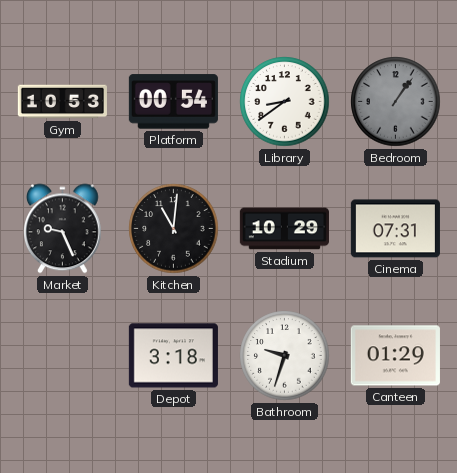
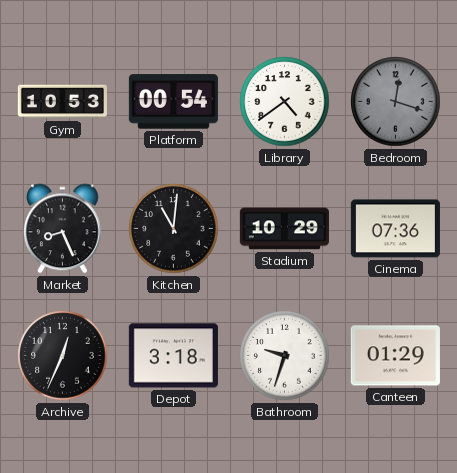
Library: 8:39 -> 4:39 (285, 102)
Bedroom: 1:06 -> 12:18 (396, 102)
Market: 9:26 -> 8:26 (63, 229)
Cinema: 07:31 -> 07:36 (395, 229)
Archive: none -> 12:34 (63, 356)
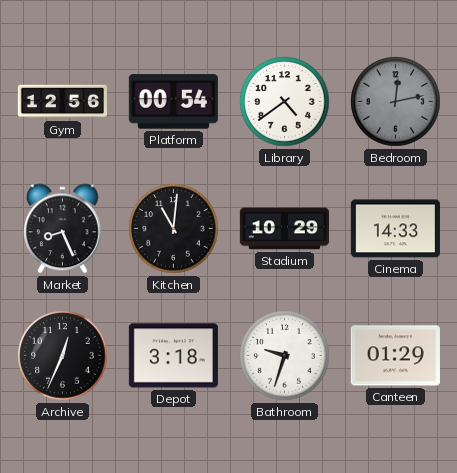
Gym: 10:53 -> 12:56 (62, 102)
Bedroom: 12:18 -> 12:13 (396, 102)
Cinema: 07:36 -> 14:33 (395, 229)
